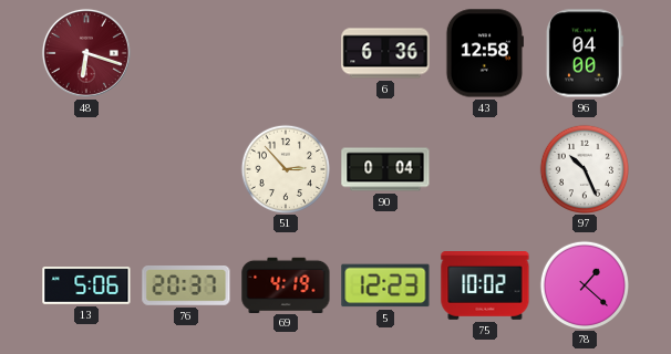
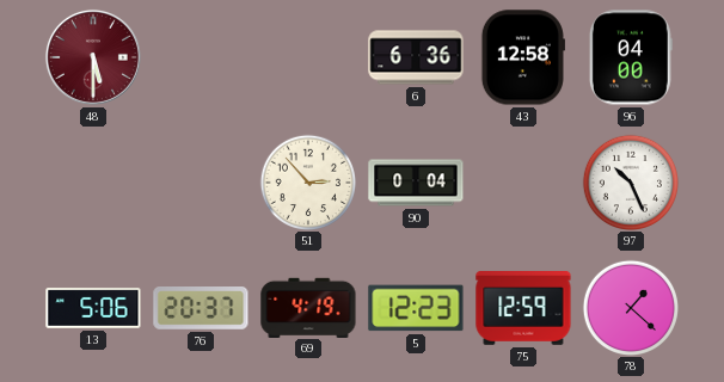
48: 6:18 -> 5:30 (93, 57)
75: 10:02 -> 12:59 (523, 308)
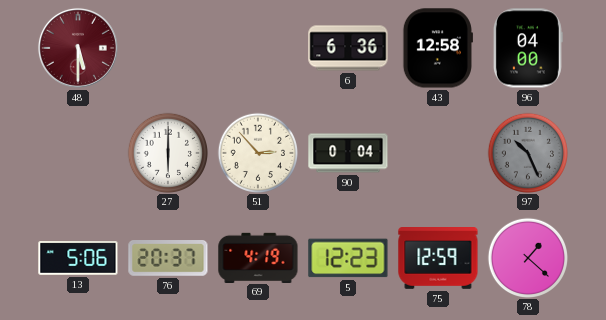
27: none -> 6:00 (167, 152)
97 dial: white -> grey (527, 152)
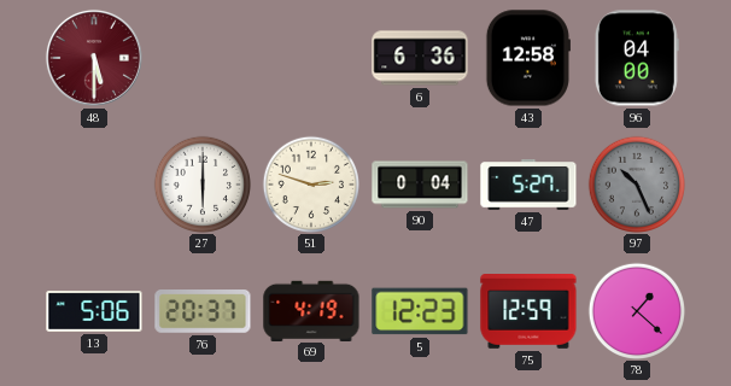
51: 2:53 -> 2:48 (310, 183)
47: none -> 5:27 (528, 186)
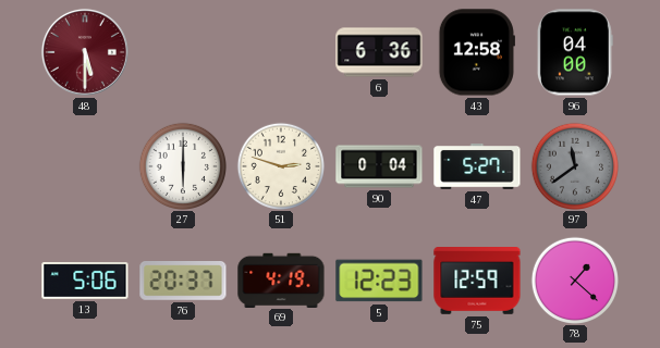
97: 10:26 -> 11:39 (574, 165)
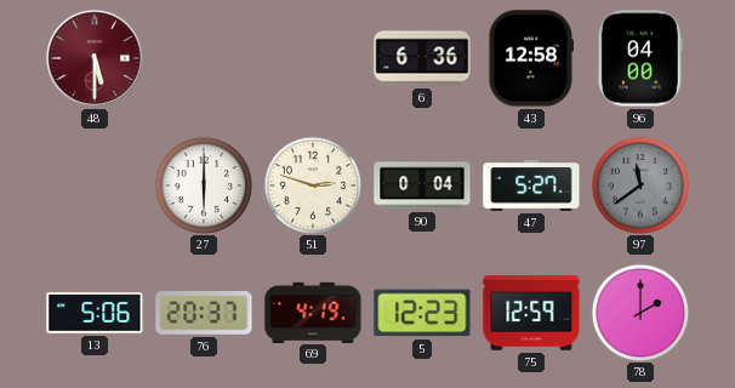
78: 1:22 -> 2:00 (639, 312)
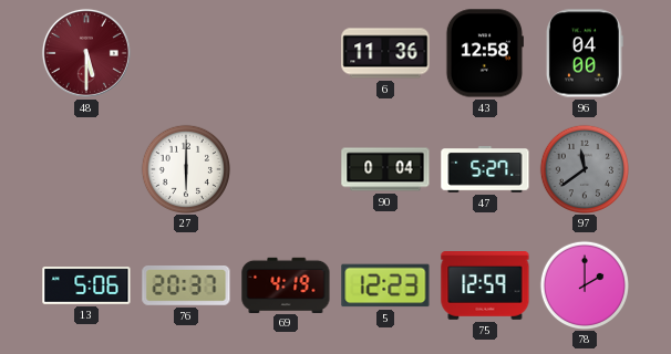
6: 6:36 -> 11:36 (385, 53)
51: 2:48 -> none (312, 184)
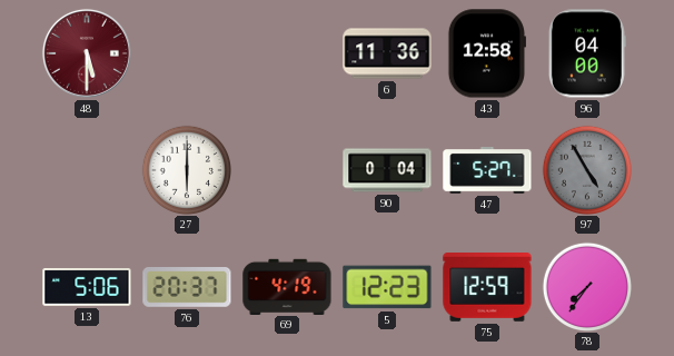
97: 11:39 -> 4:55 (586, 169)
78: 2:00 -> 7:36 (586, 286)
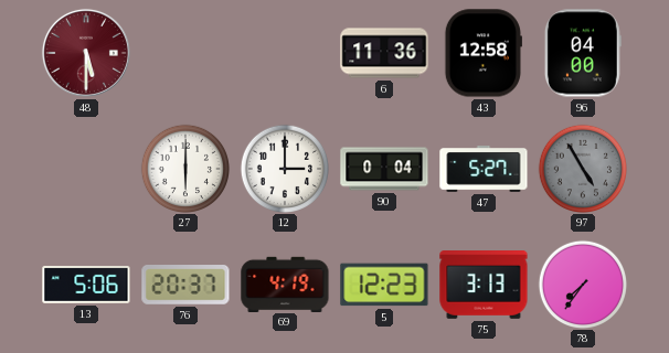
12: none -> 3:00 (284, 168)
75: 12:59 -> 3:13 (484, 285)
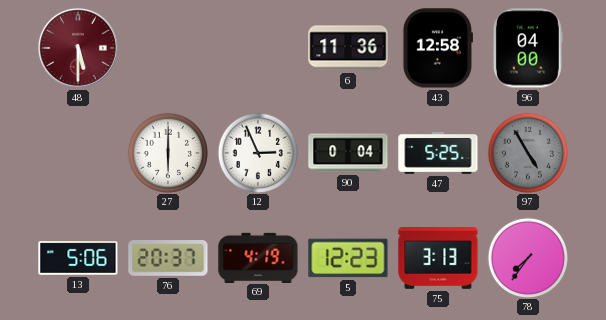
12: 3:00 -> 2:56 (257, 152)
47: 5:27 -> 5:25 (438, 154)
